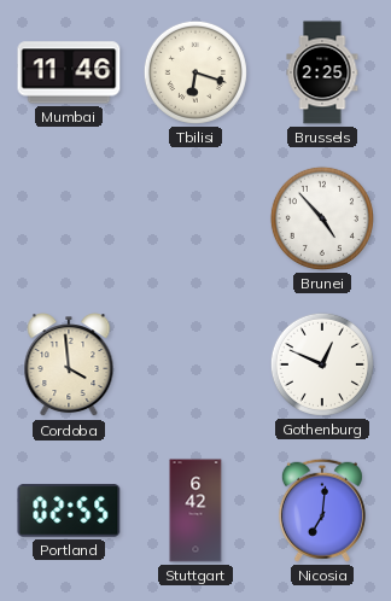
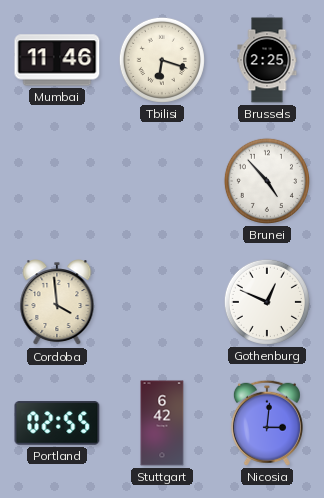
Nicosia: 7:01 -> 3:01 (267, 423)
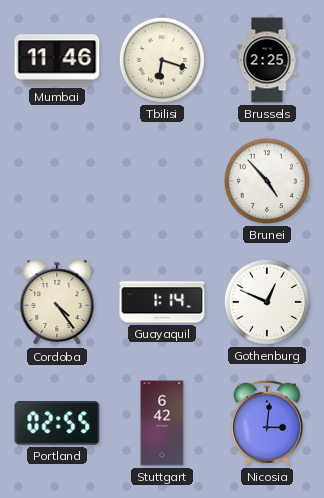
Cordoba: 3:59 -> 4:24 (57, 303)
Guayaquil: none -> 1:14 (162, 302)
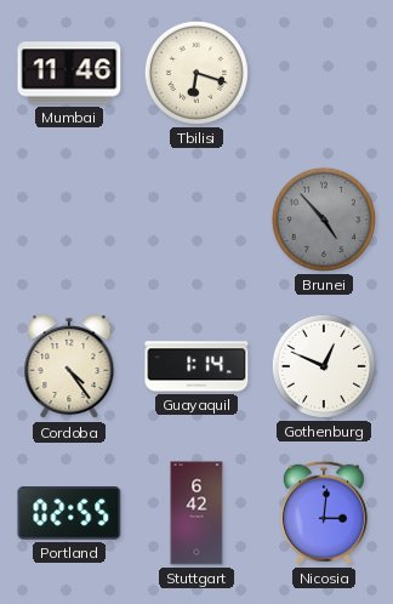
Brussels: 2:25 -> none (267, 60)
Brunei dial: white -> grey (324, 220)
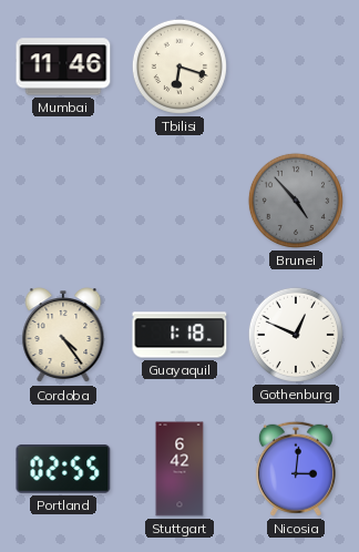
Guayaquil: 1:14 -> 1:18 (179, 335)
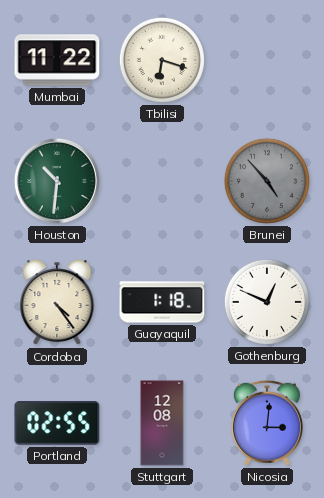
Mumbai: 11:46 -> 11:22 (57, 60)
Houston: none -> 10:31 (57, 181)
Stuttgart: 6:42 -> 12:08 (162, 423)
